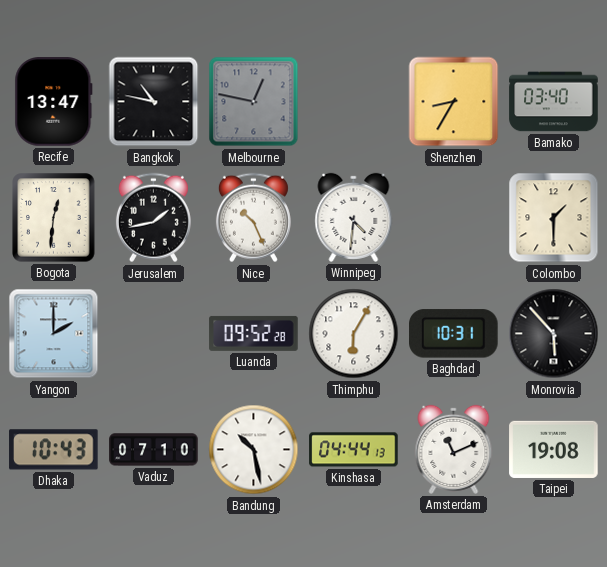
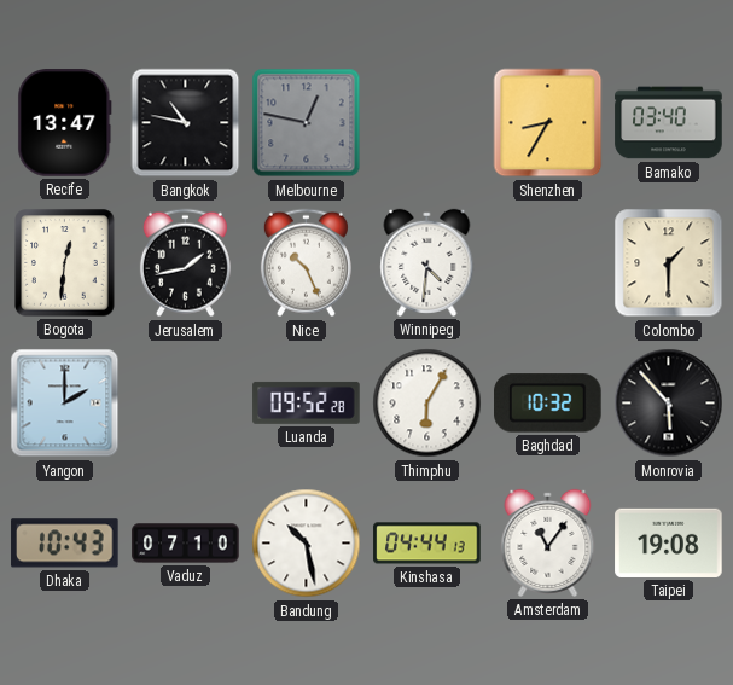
Baghdad: 10:31 -> 10:32 (548, 404)
Amsterdam: 11:11 -> 11:06 (548, 542)
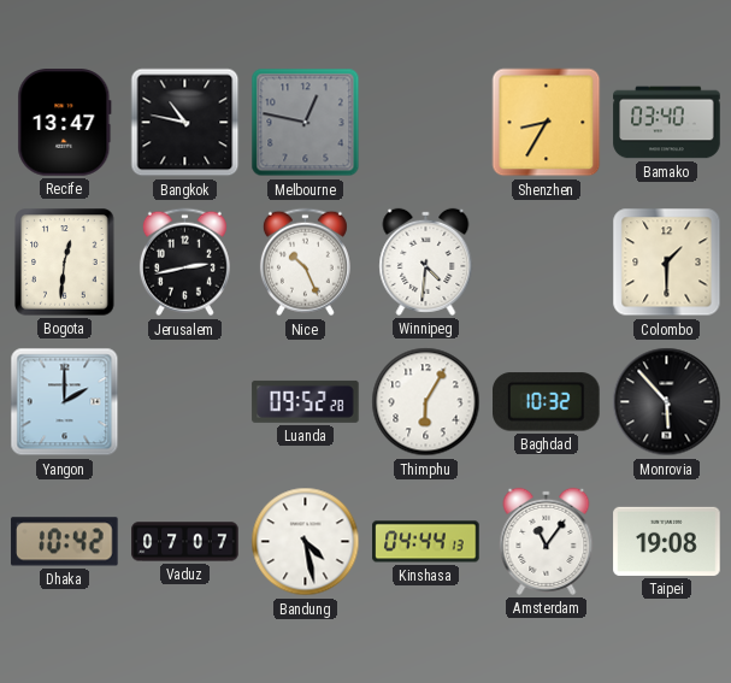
Jerusalem: 1:43 -> 2:43 (184, 263)
Dhaka: 10:43 -> 10:42 (65, 542)
Vaduz: 07:10 -> 07:07 (185, 542)
Bandung: 10:28 -> 4:28 (306, 542)
